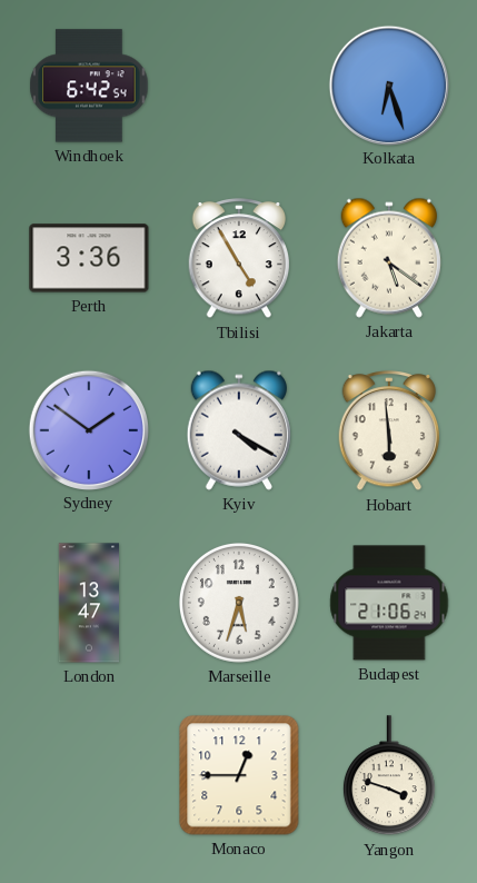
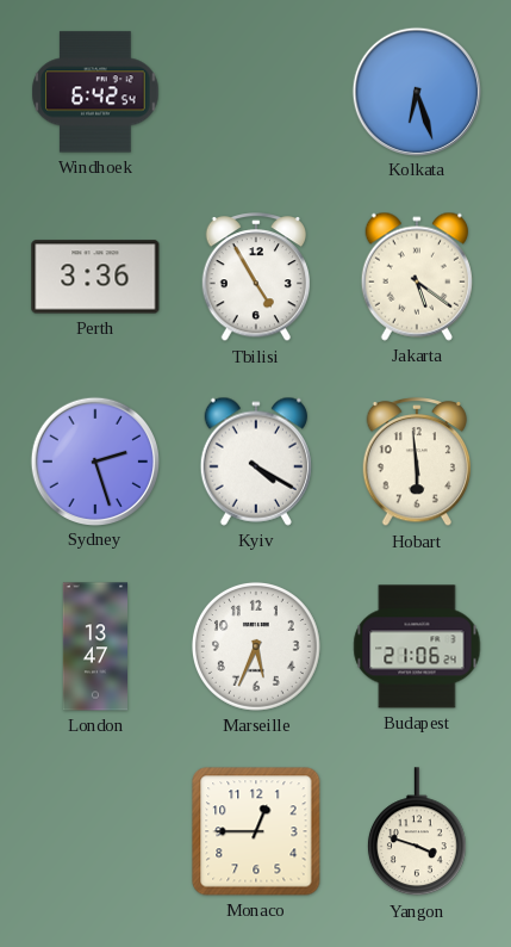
Sydney: 1:51 -> 2:27 (94, 460)
Marseille: 5:33 -> 5:34 (256, 646)
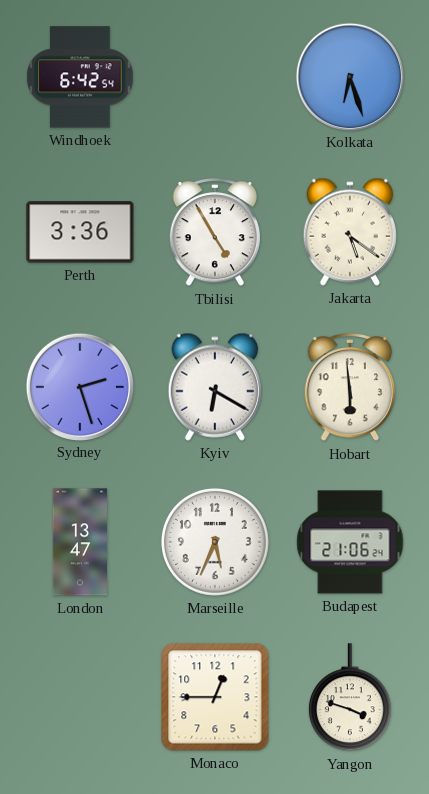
Kyiv: 4:20 -> 6:20 (215, 387)
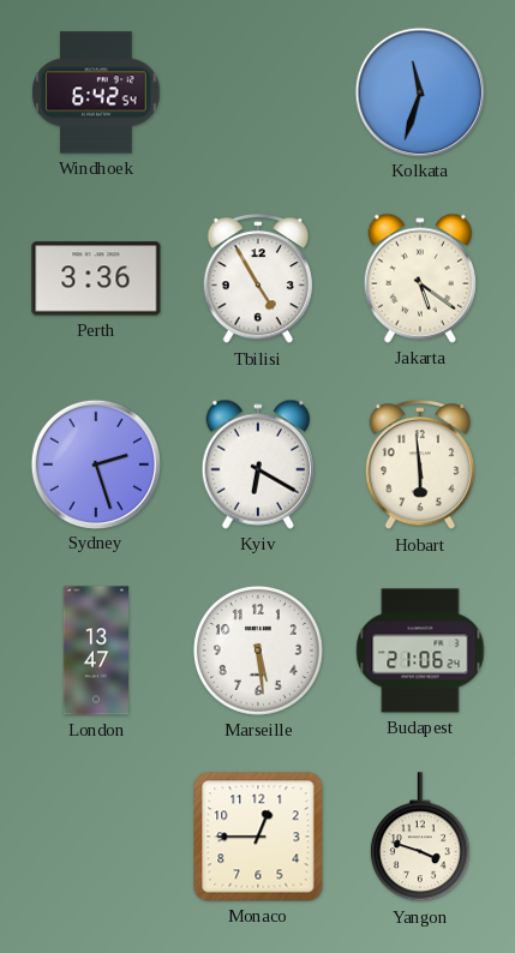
Kolkata: 6:27 -> 11:33 (419, 91)
Marseille: 5:34 -> 5:29 (258, 651)
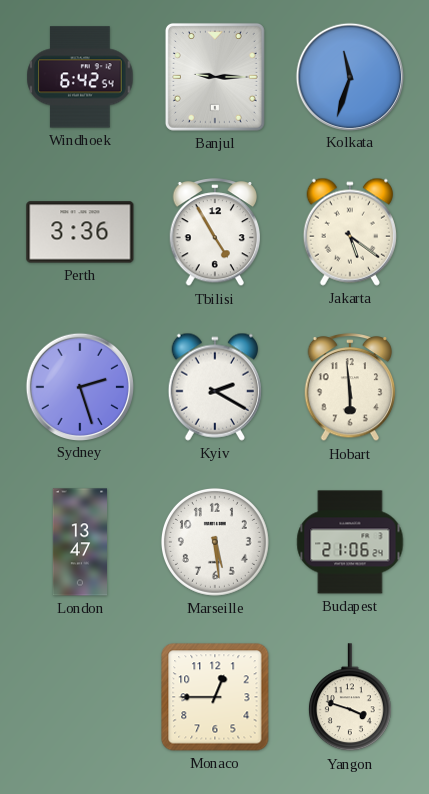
Banjul: none -> 9:15 (215, 77)
Kyiv: 6:20 -> 2:20 (215, 387)
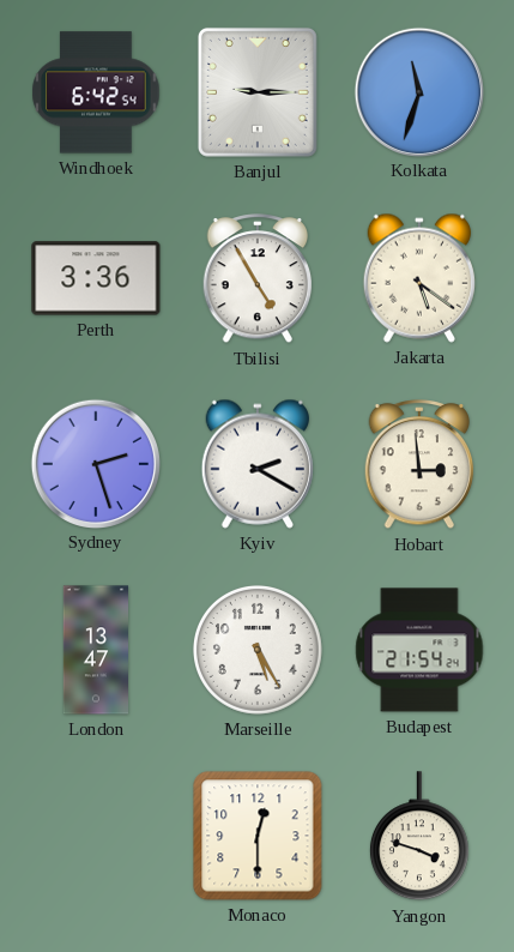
Hobart: 5:59 -> 2:59 (419, 465)
Marseille: 5:29 -> 5:25 (258, 650)
Budapest: 21:06 -> 21:54 (419, 650)
Monaco: 12:45 -> 12:30 (258, 836)
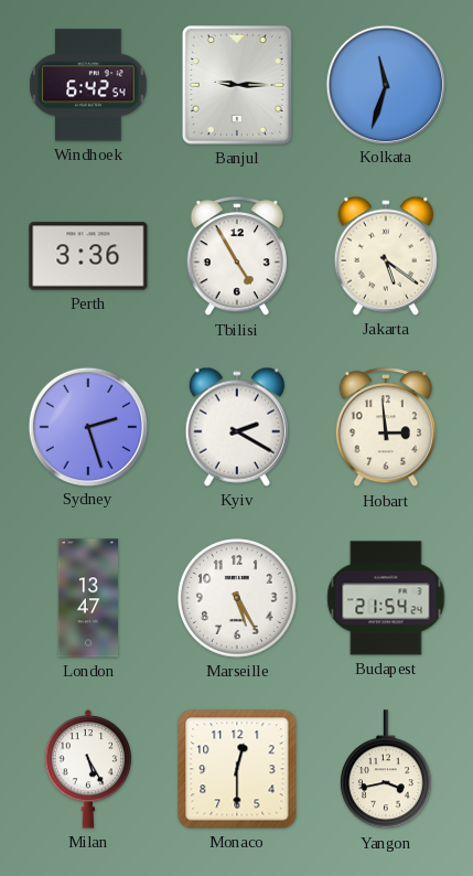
Milan: none -> 5:25 (88, 769)
Yangon: 3:48 -> 3:43 (386, 770)
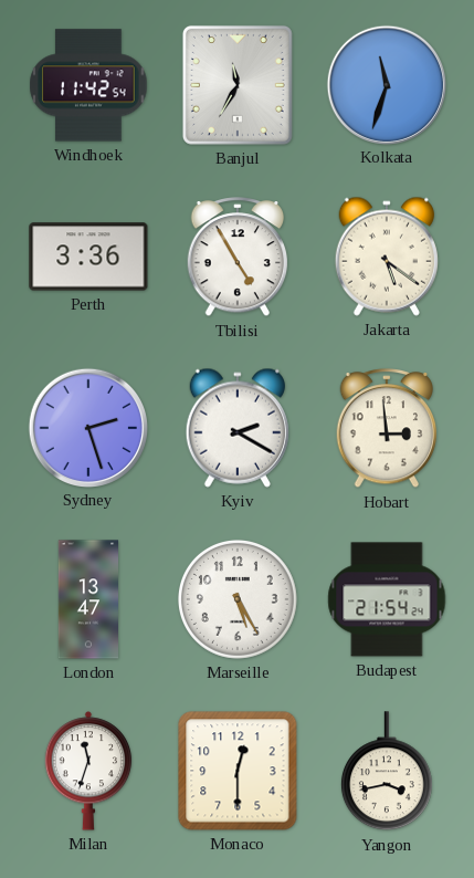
Windhoek: 6:42 -> 11:42 (88, 85)
Banjul: 9:15 -> 11:35 (238, 85)
Milan: 5:25 -> 11:33 (88, 771)
